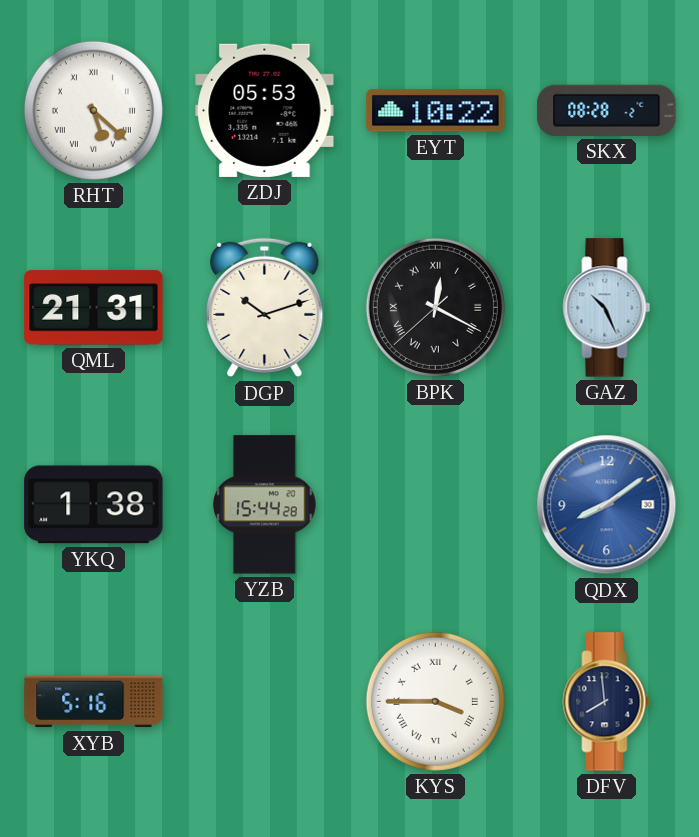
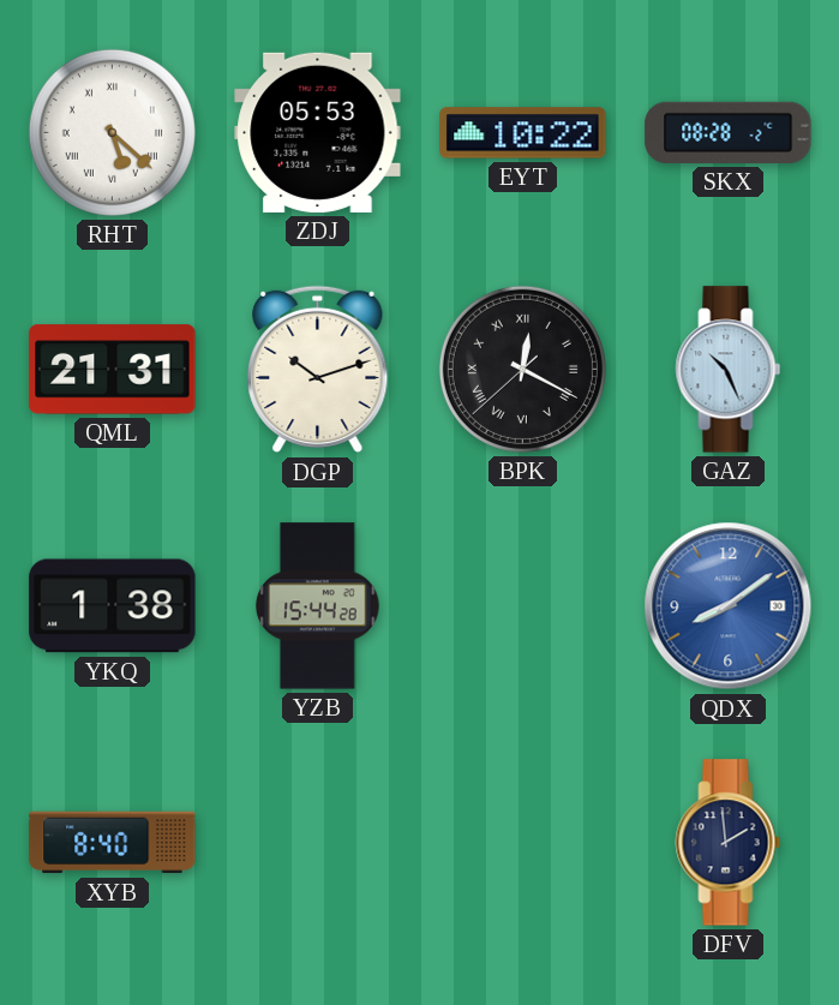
XYB: 5:16 -> 8:40 (113, 843)
KYS: 3:45 -> none (435, 701)
DFV: 7:59 -> 1:59 (729, 843)
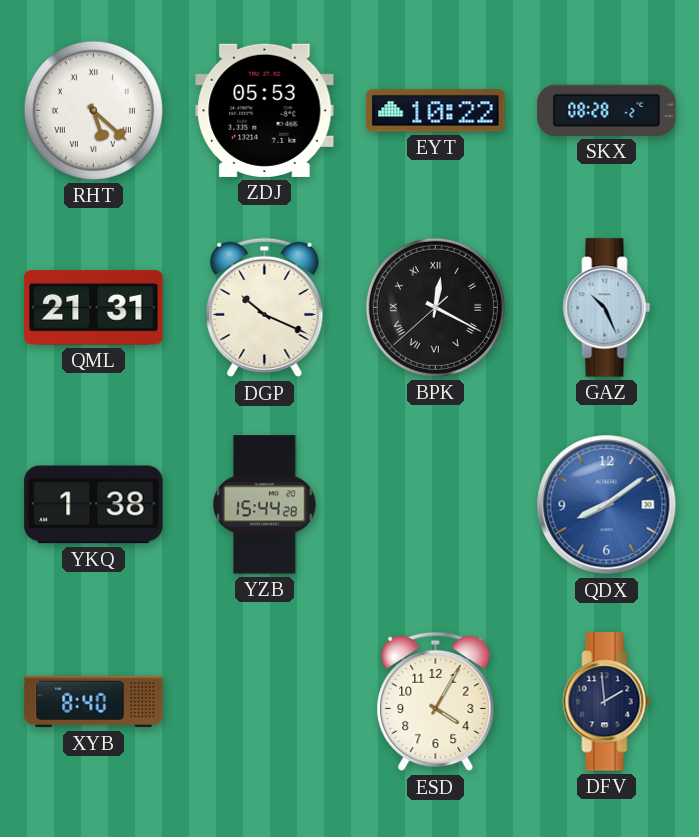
DGP: 10:12 -> 10:19 (265, 308)
ESD: none -> 4:05 (436, 702)
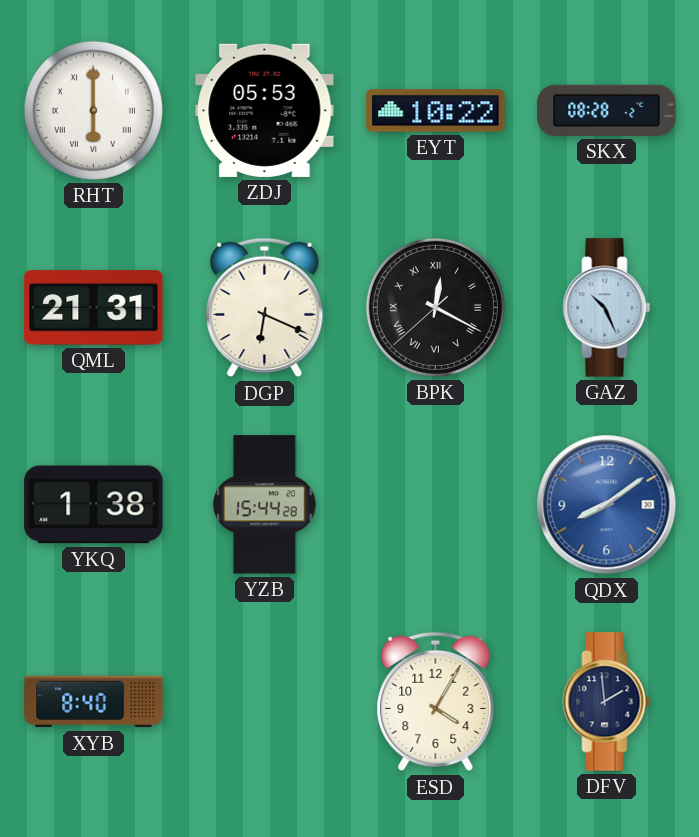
RHT: 5:22 -> 6:00 (93, 110)
DGP: 10:19 -> 6:19 (265, 308)
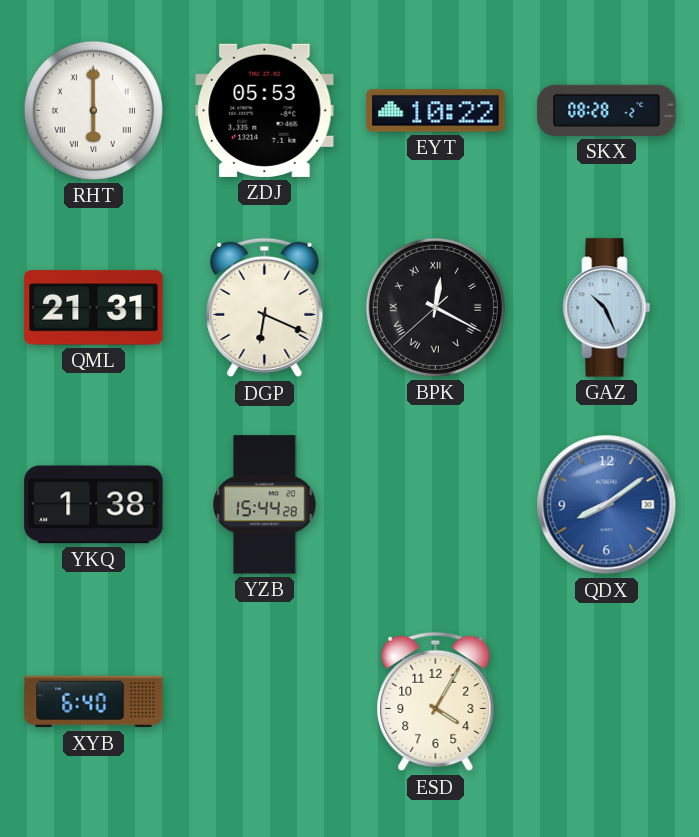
XYB: 8:40 -> 6:40 (94, 702)
DFV: 1:59 -> none (607, 702)
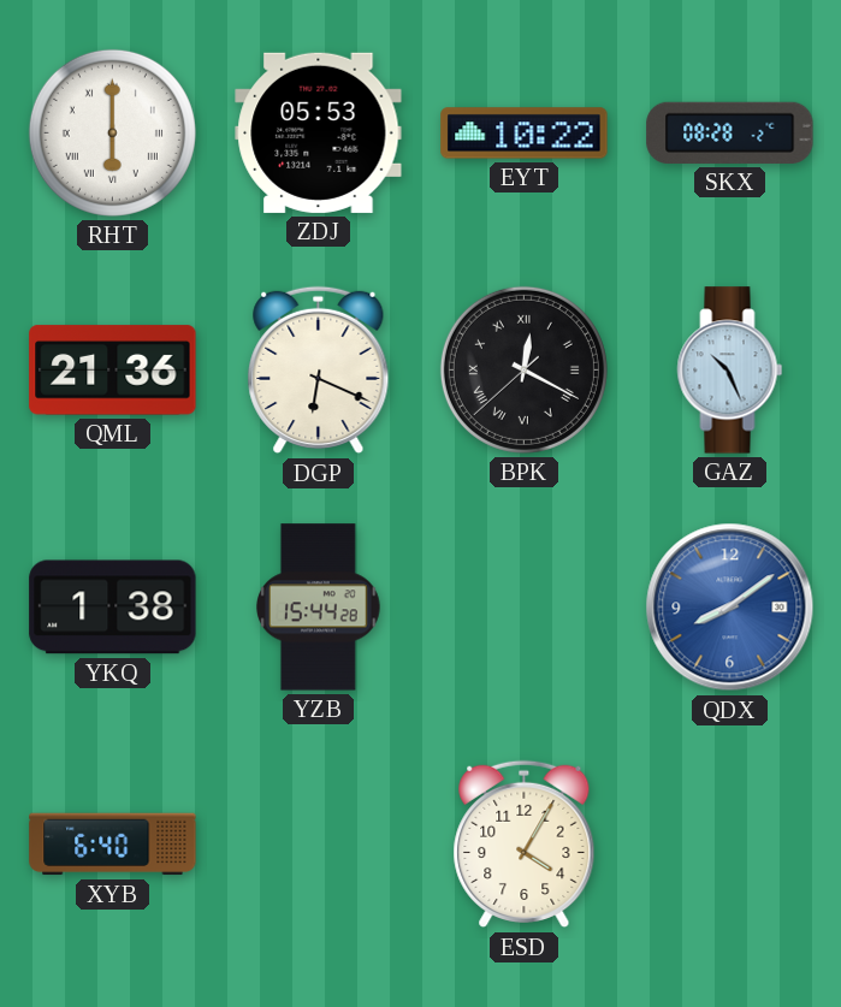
QML: 21:31 -> 21:36 (113, 371)
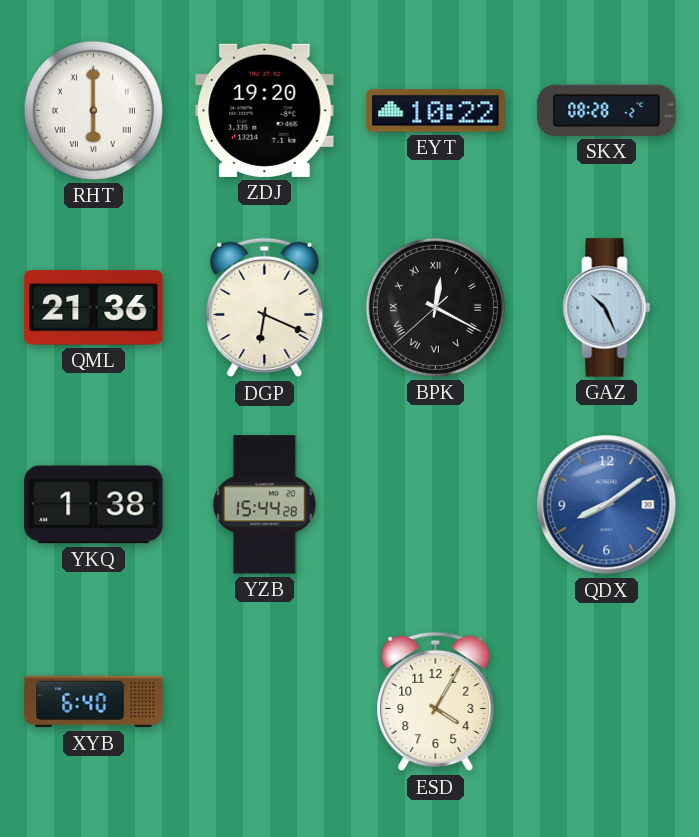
ZDJ: 05:53 -> 19:20 (265, 110)
